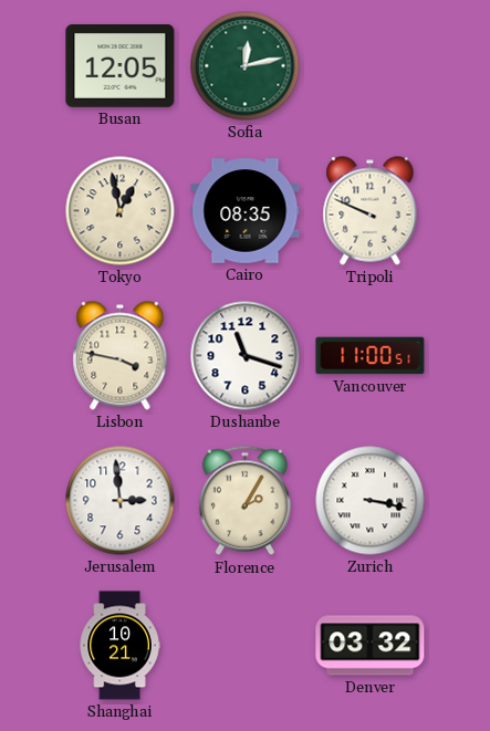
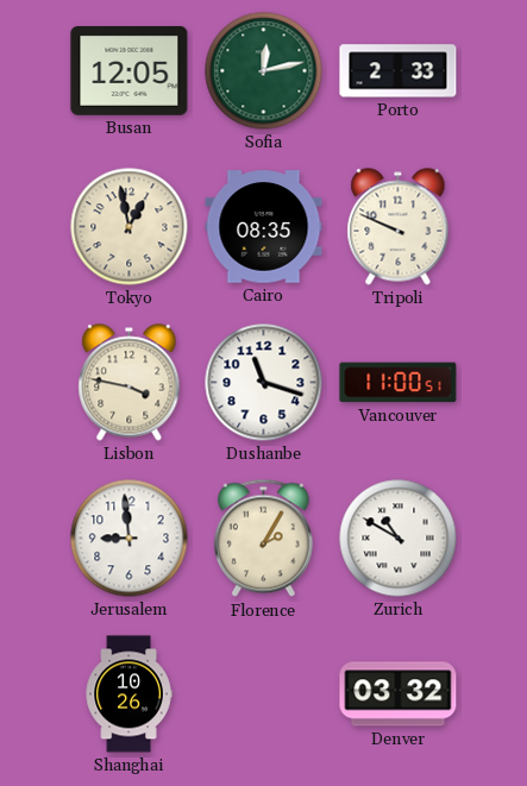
Porto: none -> 2:33 (399, 71)
Jerusalem: 2:59 -> 8:59 (130, 539)
Zurich: 3:17 -> 10:50 (399, 539)
Shanghai: 10:21 -> 10:26 (128, 694)
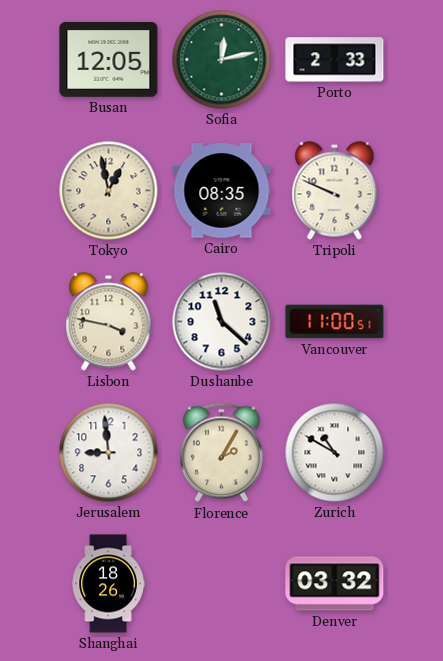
Dushanbe: 11:18 -> 11:22 (222, 322)
Shanghai: 10:26 -> 18:26 (108, 584)
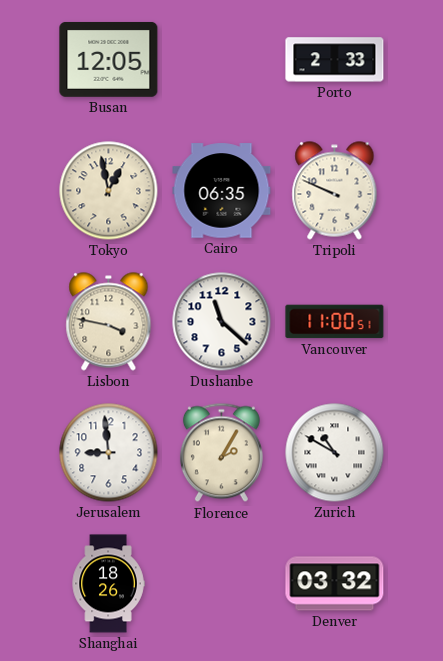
Sofia: 12:13 -> none (222, 60)
Cairo: 08:35 -> 06:35 (222, 191)
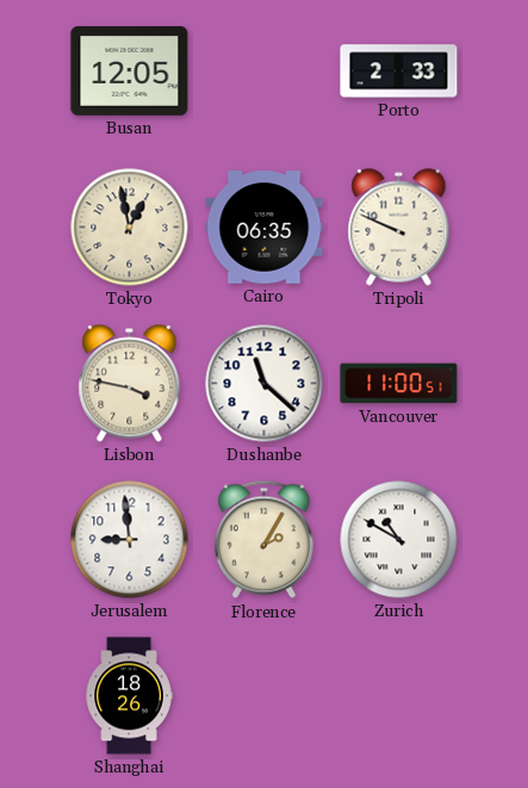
Denver: 03:32 -> none (335, 584)
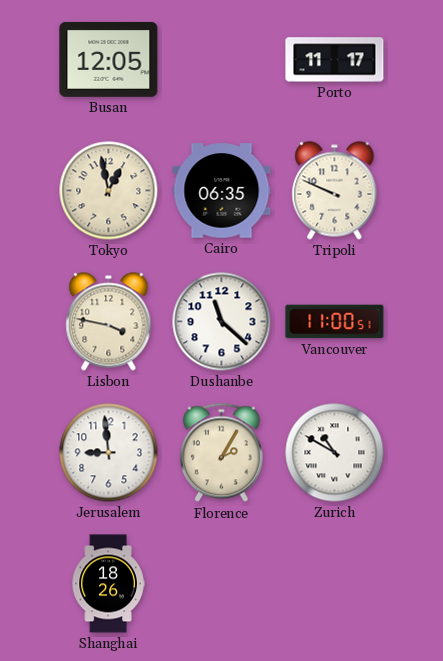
Porto: 2:33 -> 11:17 (335, 60)
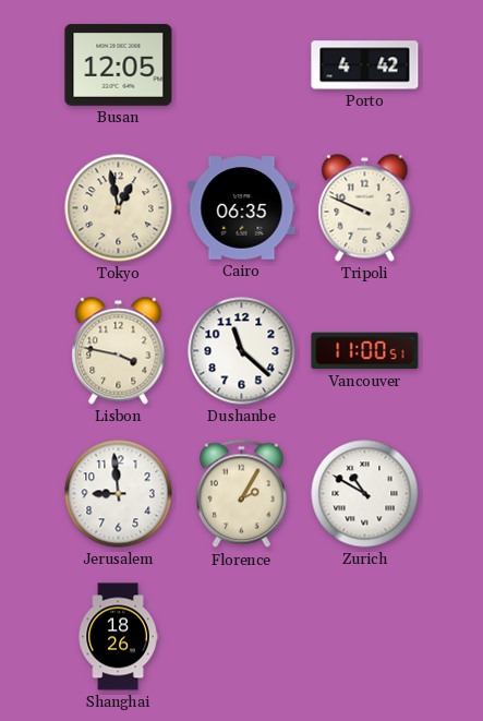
Porto: 11:17 -> 4:42 (365, 65)
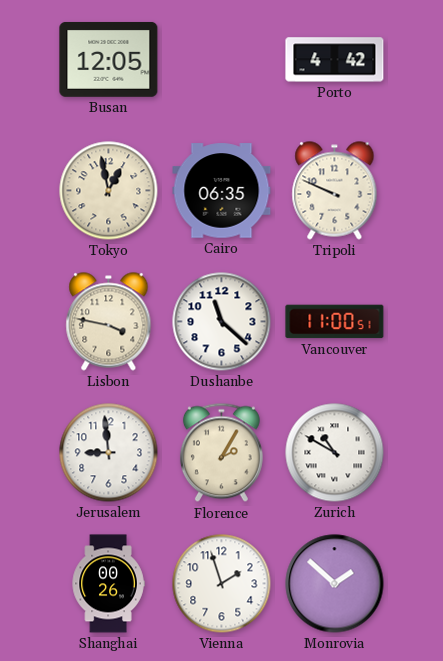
Shanghai: 18:26 -> 00:26 (108, 584)
Vienna: none -> 1:57 (222, 584)
Monrovia: none -> 1:52 (335, 584)
